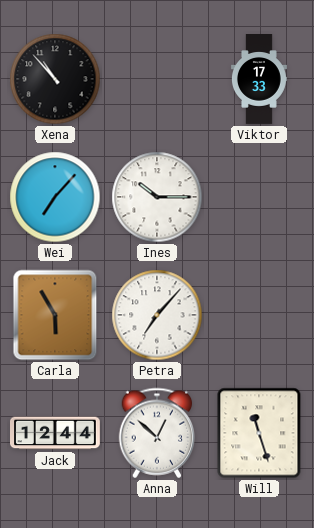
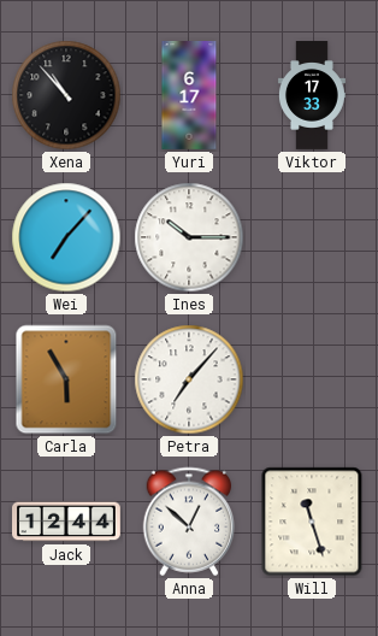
Yuri: none -> 6:17 (189, 96)
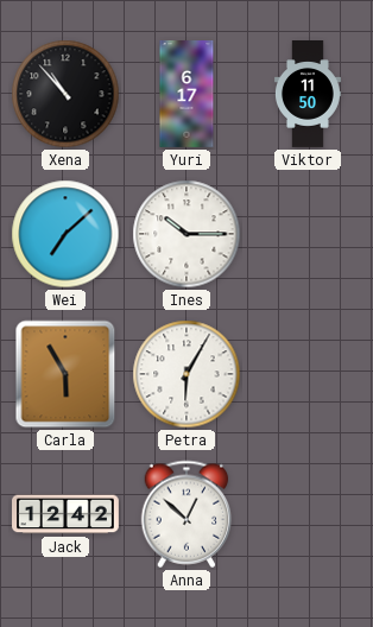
Viktor: 17:33 -> 11:50 (308, 94)
Wei: 7:07 -> 7:08 (65, 234)
Petra: 7:07 -> 6:05 (186, 374)
Jack: 12:44 -> 12:42 (67, 514)
Will: 11:27 -> none (312, 522)
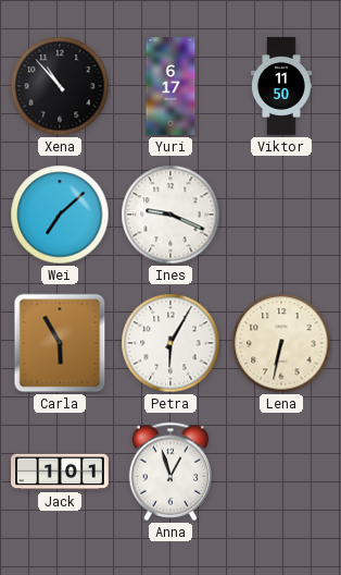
Ines: 10:15 -> 9:19 (171, 215)
Lena: none -> 6:32 (281, 343)
Jack: 12:42 -> 1:01 (61, 472)
Anna: 12:52 -> 12:57 (171, 472)
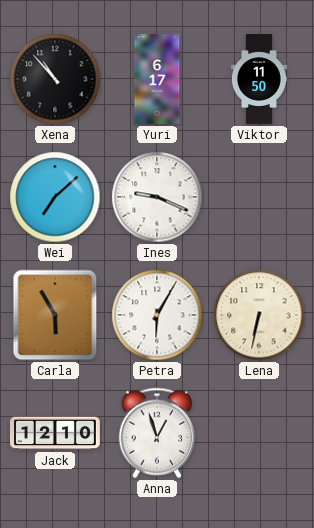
Jack: 1:01 -> 12:10 (56, 433)
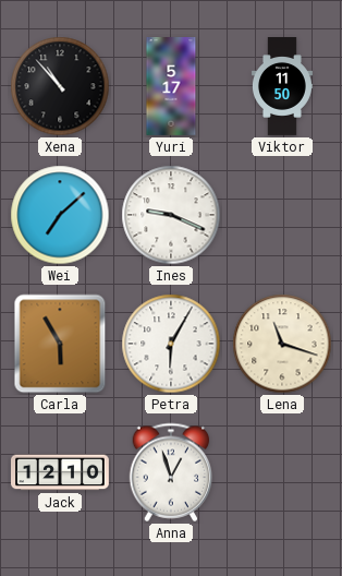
Yuri: 6:17 -> 5:17 (171, 87)
Lena: 6:32 -> 11:18 (282, 344)
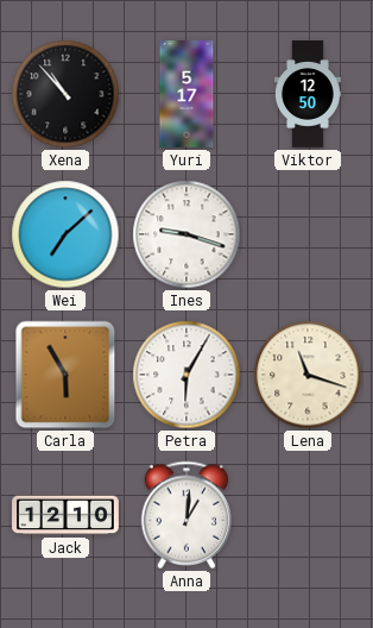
Viktor: 11:50 -> 12:50 (308, 94)
Ines: 9:19 -> 9:18 (186, 234)
Anna: 12:57 -> 1:01 (186, 515)
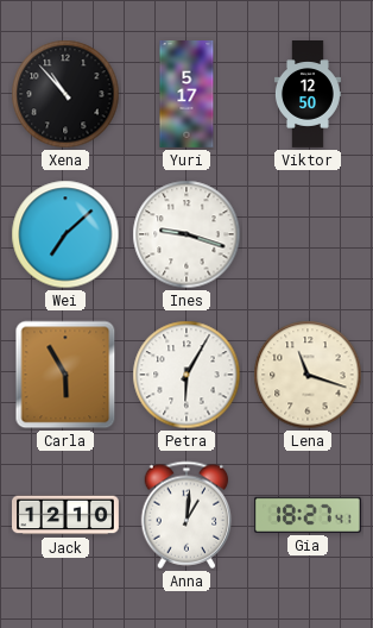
Gia: none -> 18:27 (308, 515)
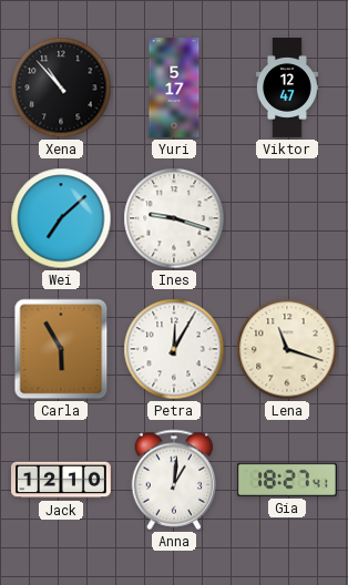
Viktor: 12:50 -> 12:47 (287, 88)
Petra: 6:05 -> 12:05 (174, 349)
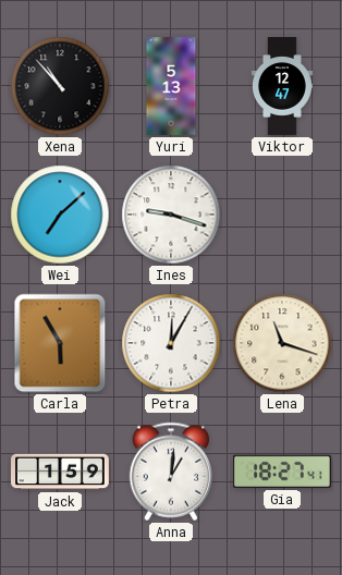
Yuri: 5:17 -> 5:13 (171, 87)
Jack: 12:10 -> 1:59 (61, 472)
